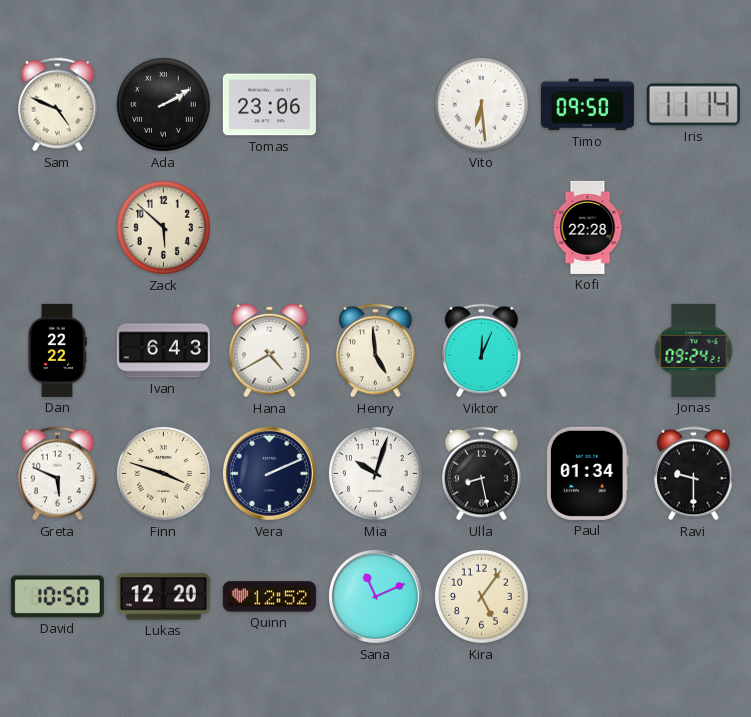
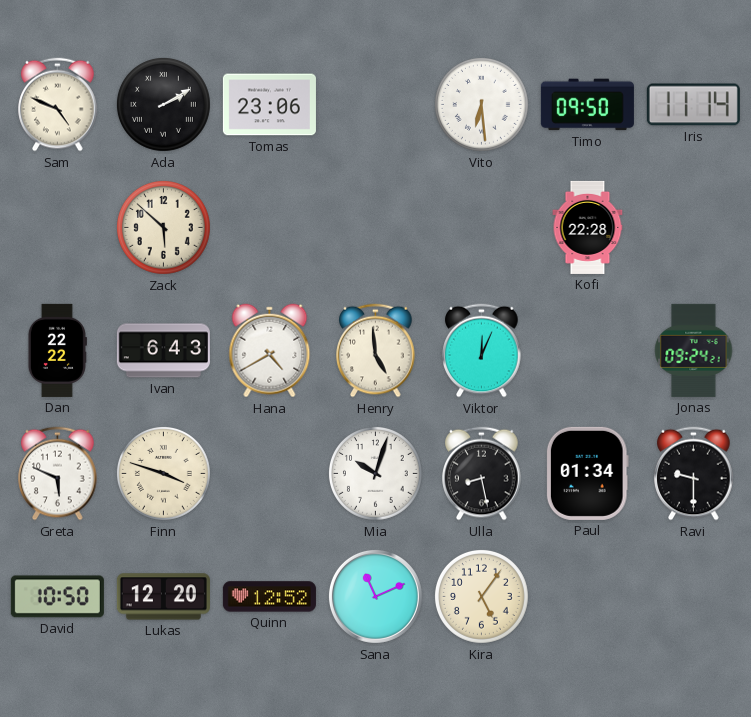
Vera: 2:11 -> none (269, 473)
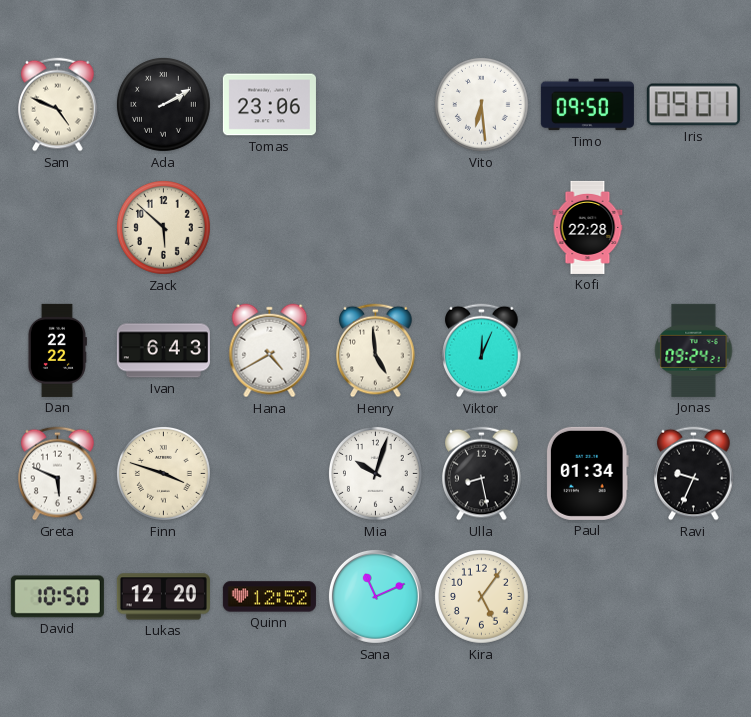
Iris: 11:14 -> 09:01 (693, 105)
Ravi: 9:30 -> 9:34 (694, 474)
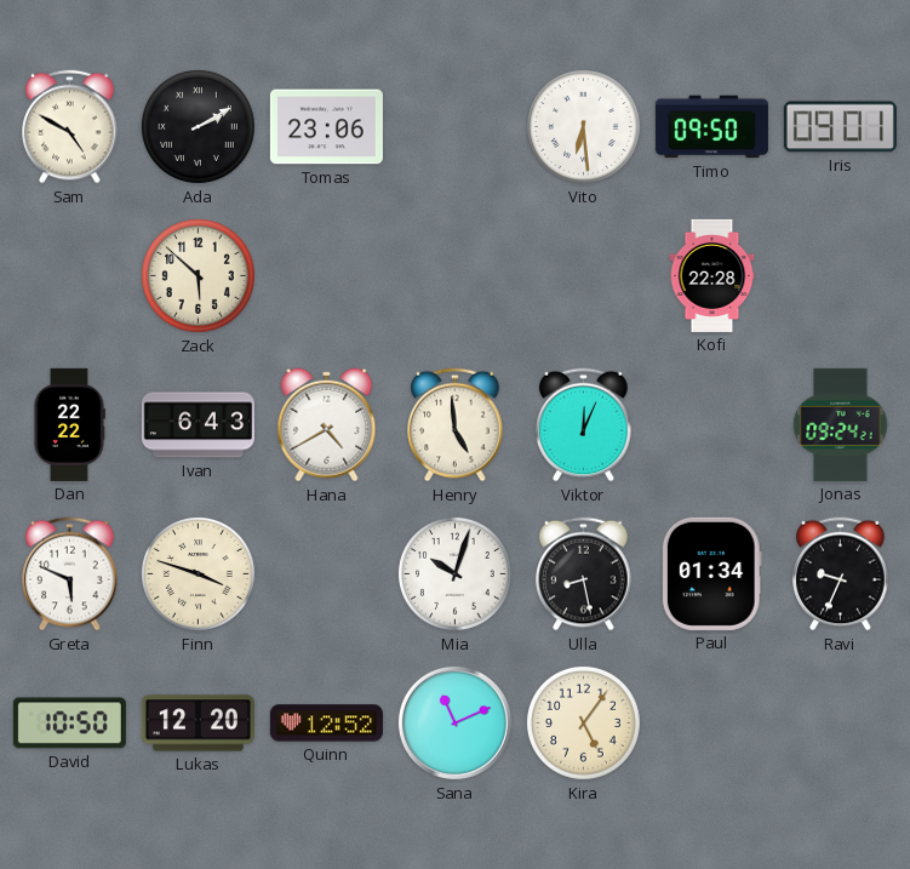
Sam: 4:49 -> 4:50 (70, 127)
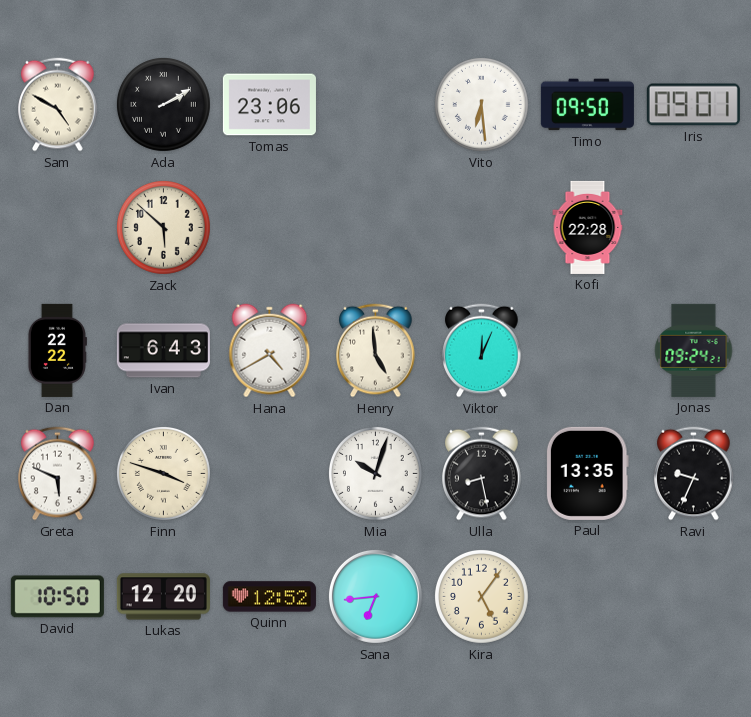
Paul: 01:34 -> 13:35 (587, 473)
Sana: 11:11 -> 6:44 (375, 596)
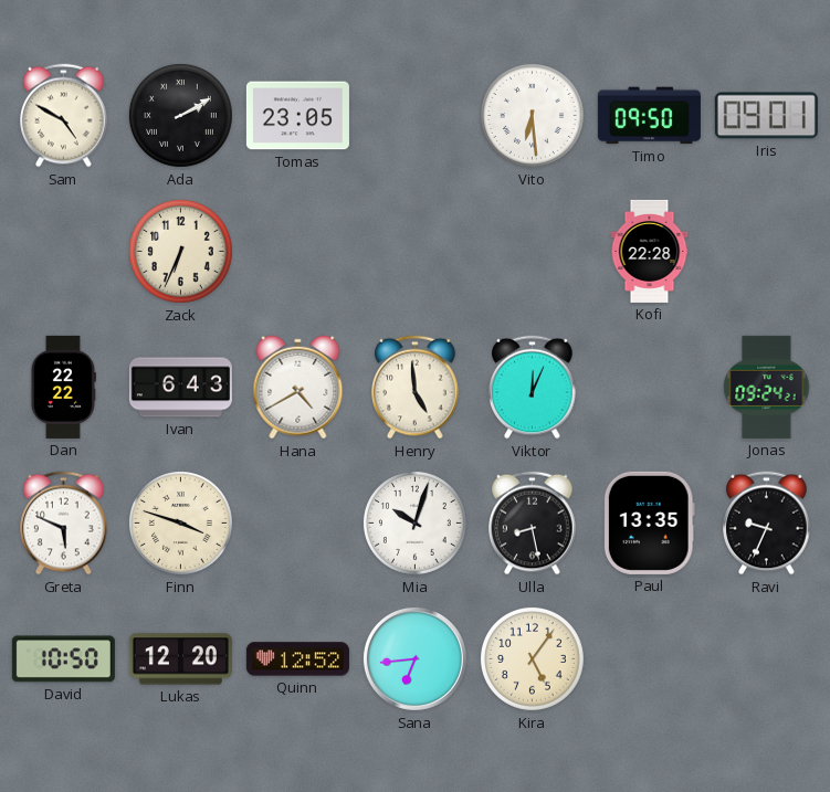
Tomas: 23:06 -> 23:05 (297, 116)
Zack: 5:52 -> 6:34 (180, 251)
